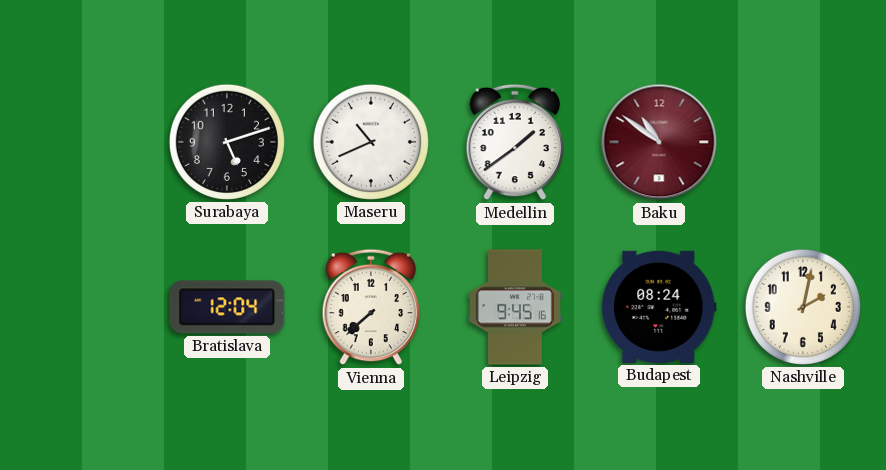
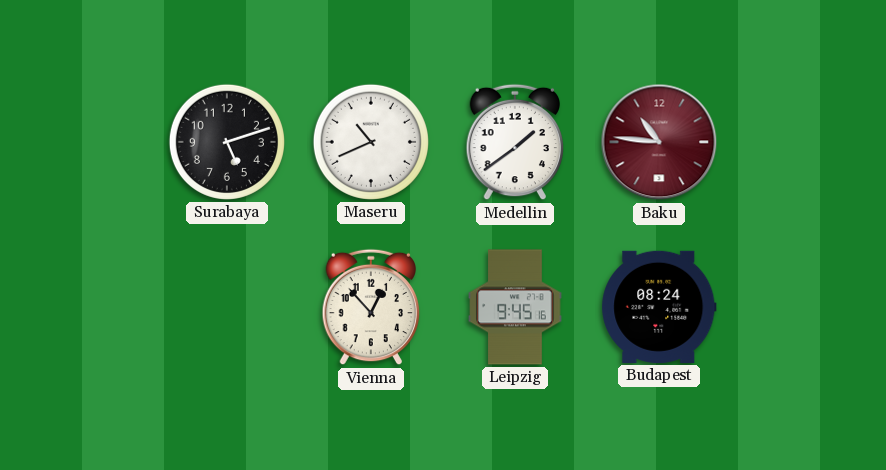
Baku: 10:51 -> 10:46 (659, 142)
Bratislava: 12:04 -> none (227, 307)
Vienna: 7:38 -> 12:53 (371, 307)
Nashville: 2:02 -> none (803, 307)
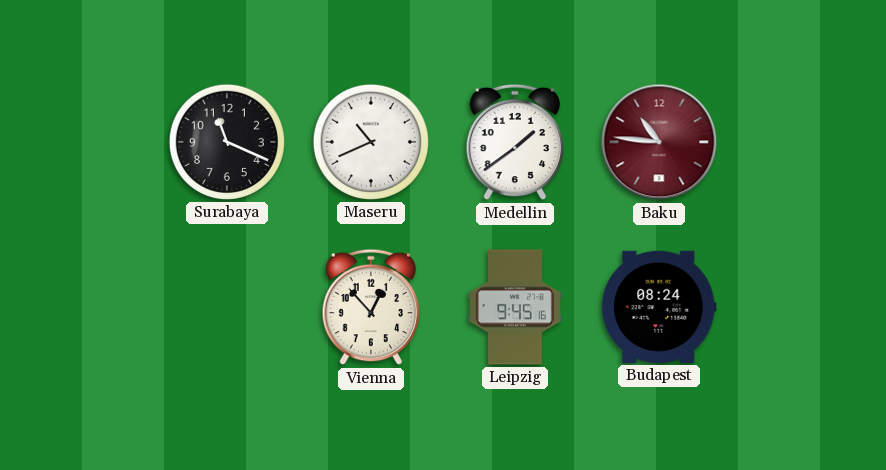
Surabaya: 5:12 -> 11:19 (227, 142)
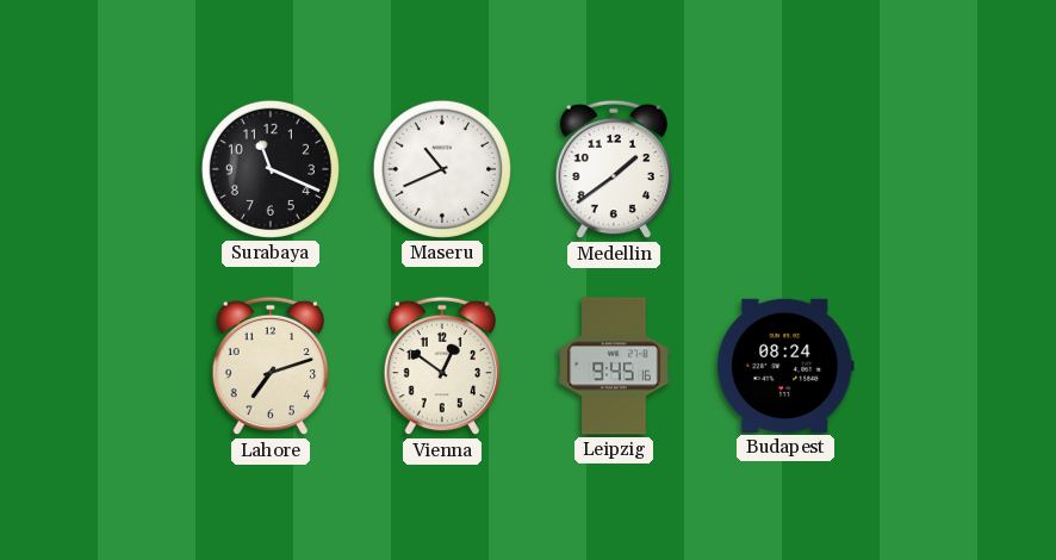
Baku: 10:46 -> none (659, 142)
Lahore: none -> 7:12 (271, 366)
Vienna: 12:53 -> 12:51 (442, 366)
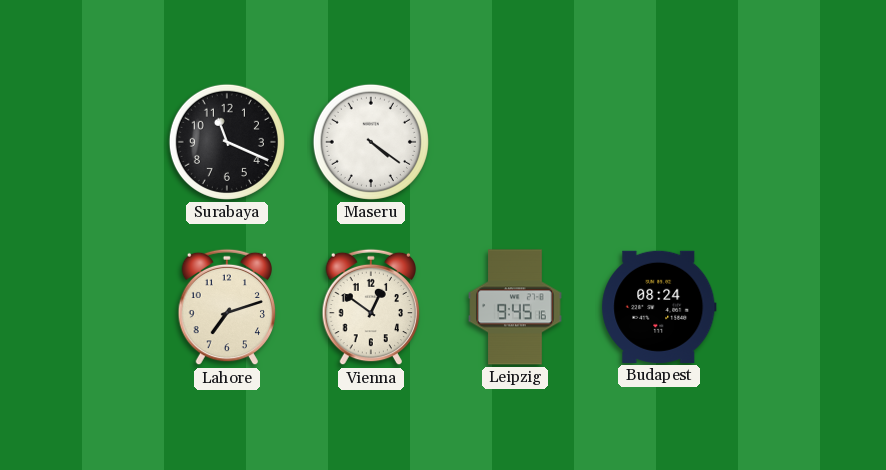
Maseru: 10:41 -> 4:21 (371, 142)
Medellin: 1:39 -> none (614, 169)
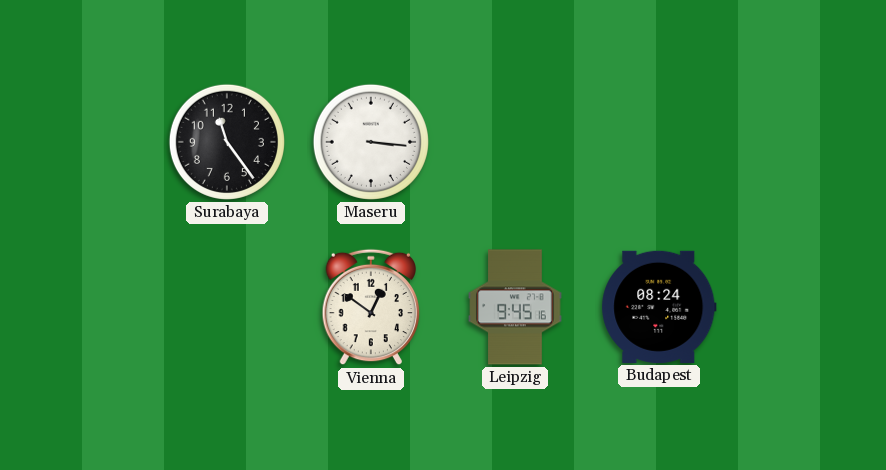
Surabaya: 11:19 -> 11:24 (227, 142)
Maseru: 4:21 -> 3:16 (371, 142)
Lahore: 7:12 -> none (227, 307)
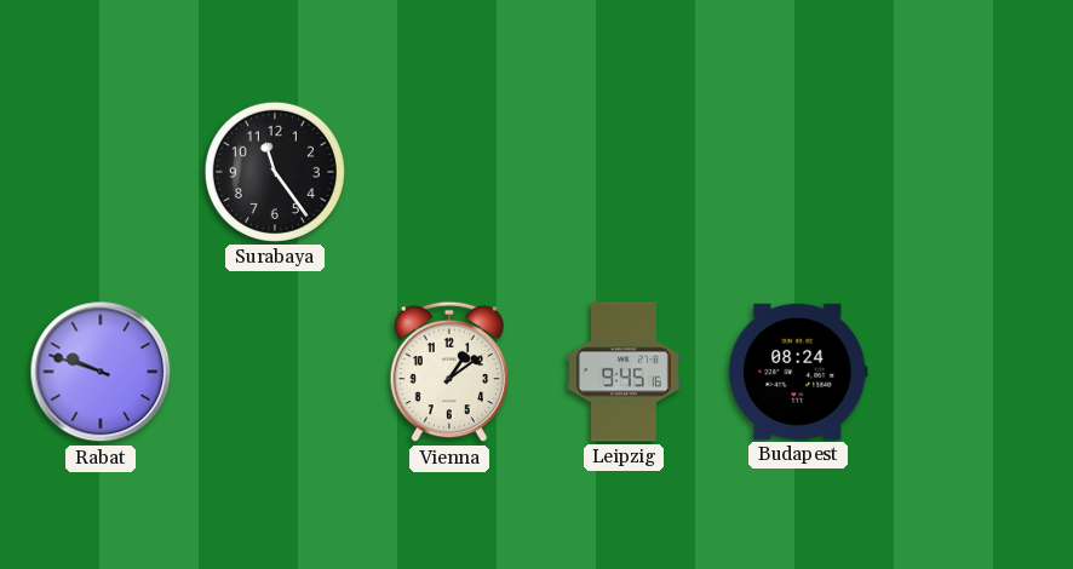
Maseru: 3:16 -> none (371, 142)
Rabat: none -> 9:48 (101, 372)
Vienna: 12:51 -> 1:09 (449, 372)
